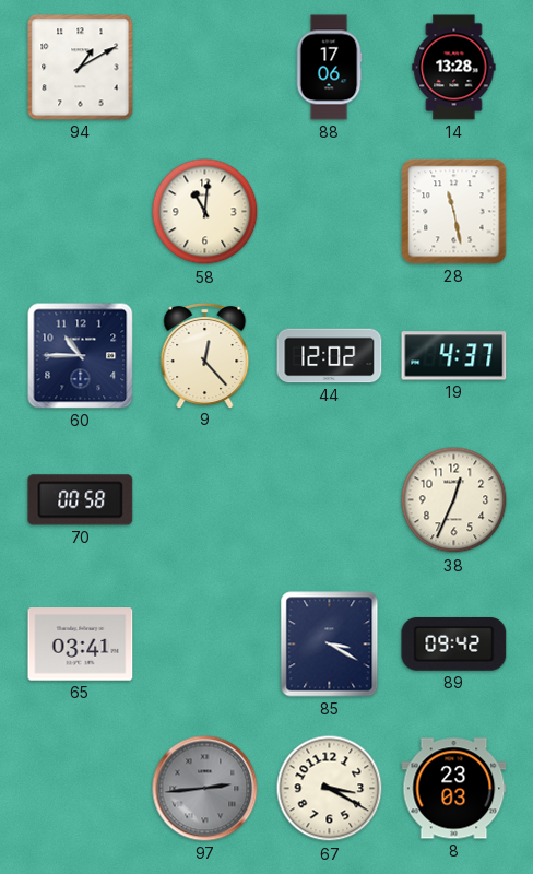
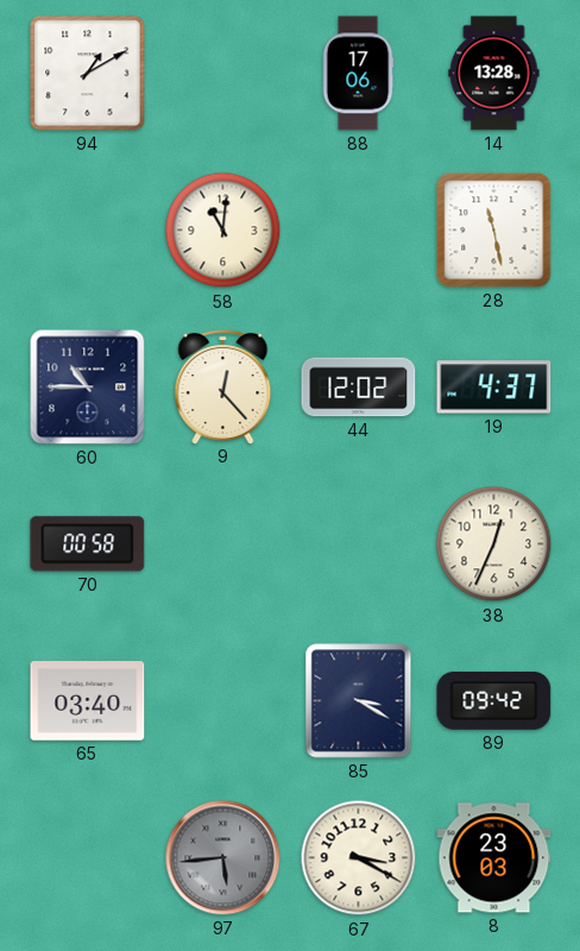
65: 03:41 -> 03:40 (88, 701)
97: 2:44 -> 5:44 (223, 858)
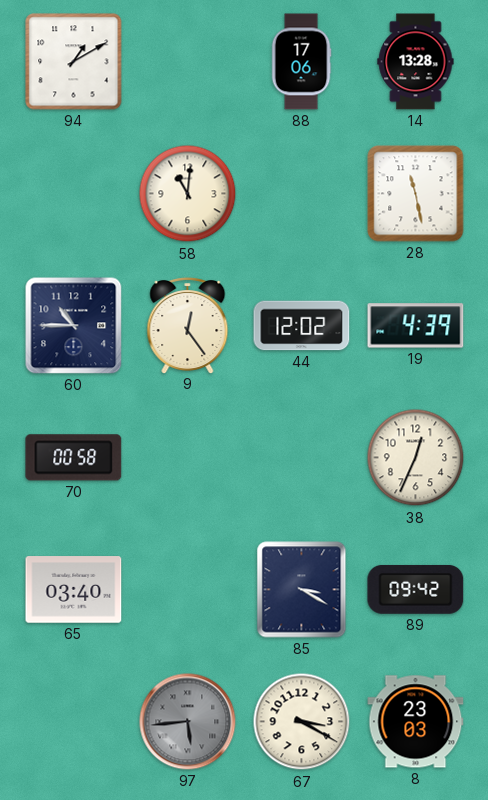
9: 12:23 -> 12:24 (188, 326)
19: 4:37 -> 4:39 (416, 326)
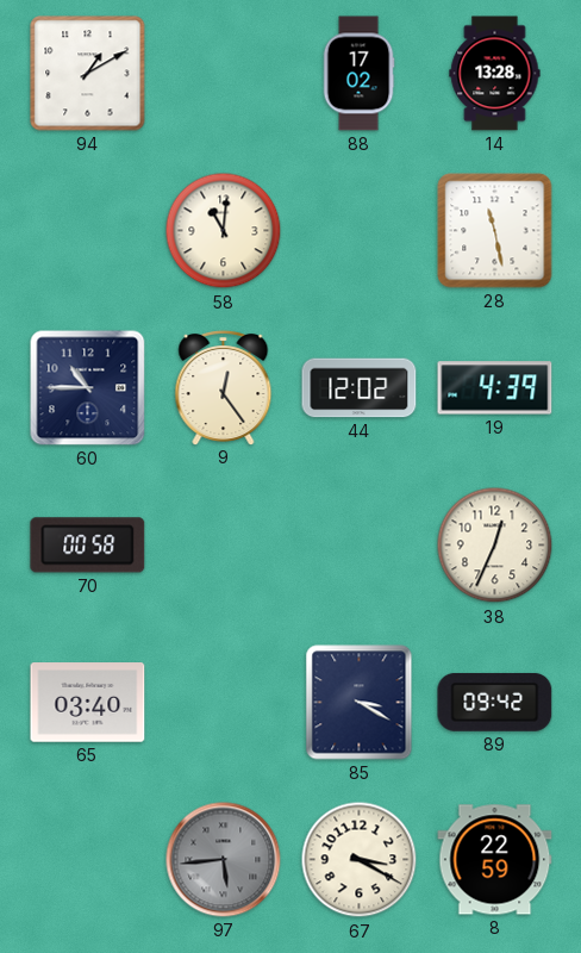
88: 17:06 -> 17:02 (358, 74)
8: 23:03 -> 22:59 (495, 860)
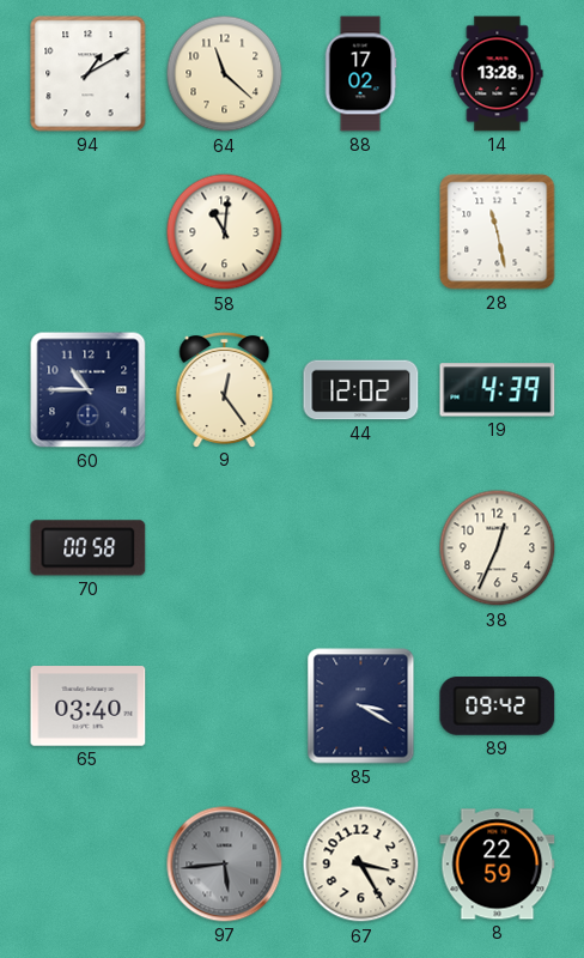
64: none -> 11:22 (225, 74)
67: 3:20 -> 3:25 (361, 865)
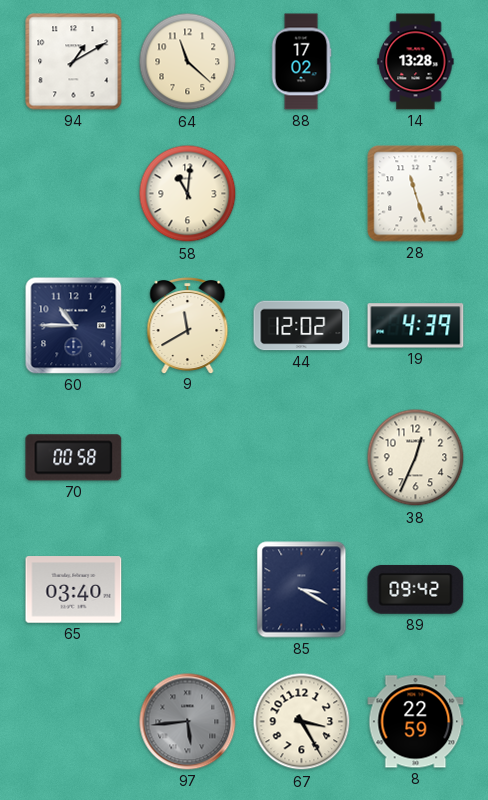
28: 11:28 -> 11:27 (416, 194)
9: 12:24 -> 11:40 (188, 326)
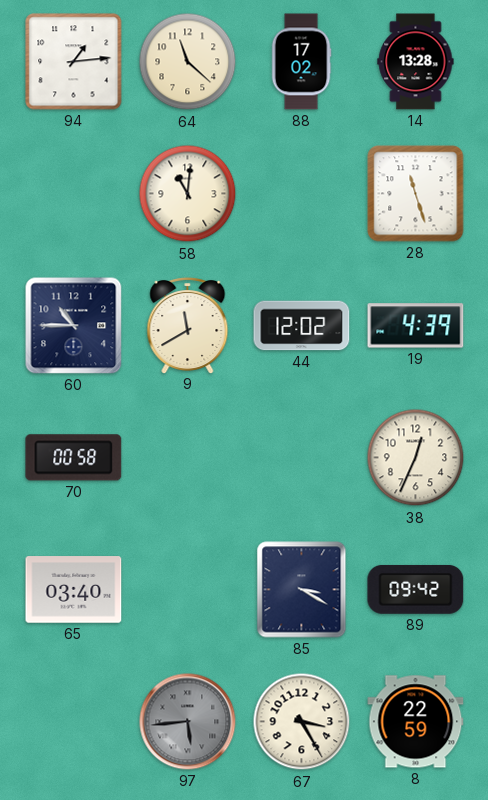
94: 1:10 -> 1:14 (74, 62)
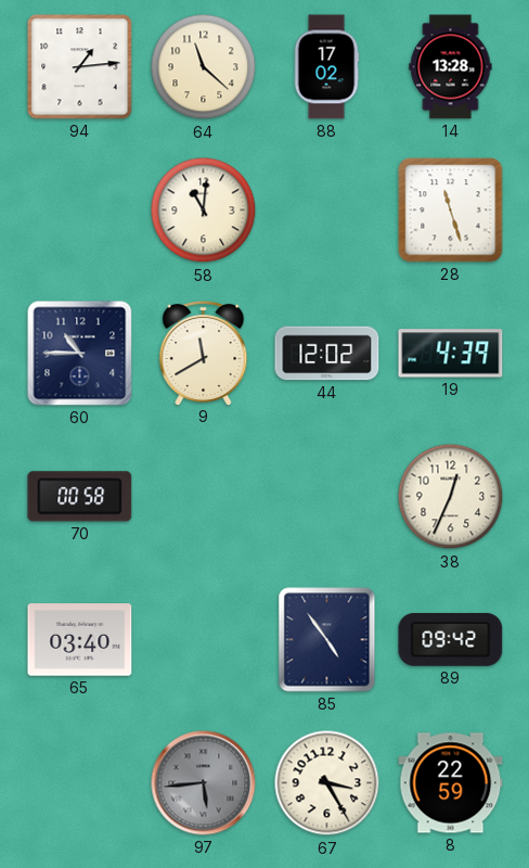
85: 3:20 -> 4:54 (327, 640)
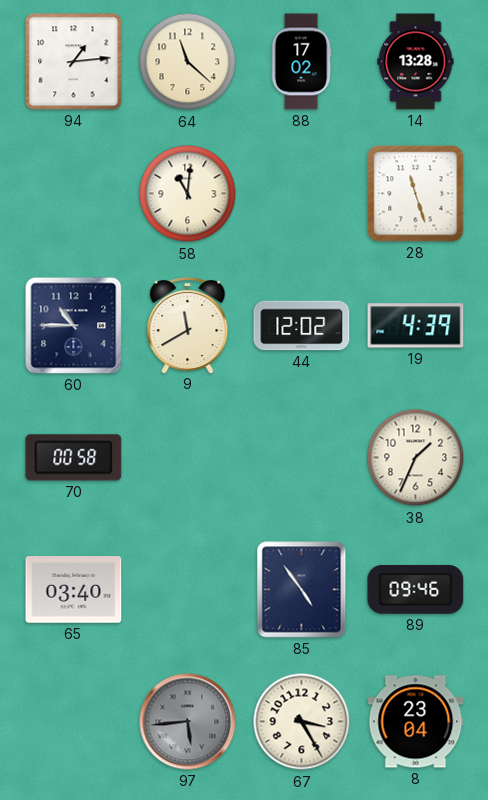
38: 12:34 -> 1:34 (416, 458)
89: 09:42 -> 09:46 (416, 589)
8: 22:59 -> 23:04 (416, 722)
